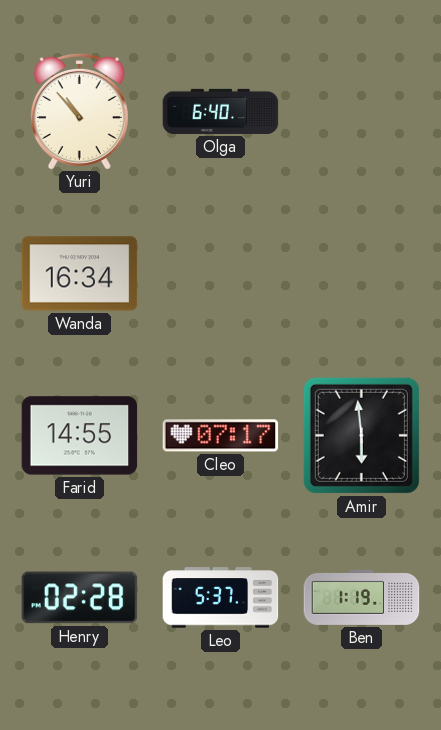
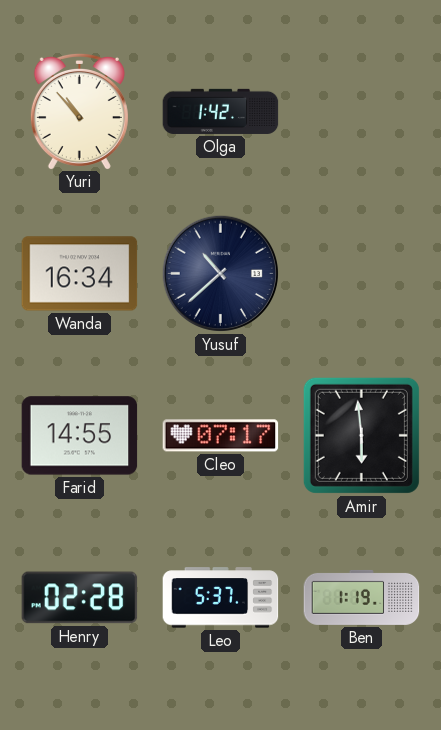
Olga: 6:40 -> 1:42 (221, 111)
Yusuf: none -> 10:38 (220, 273)
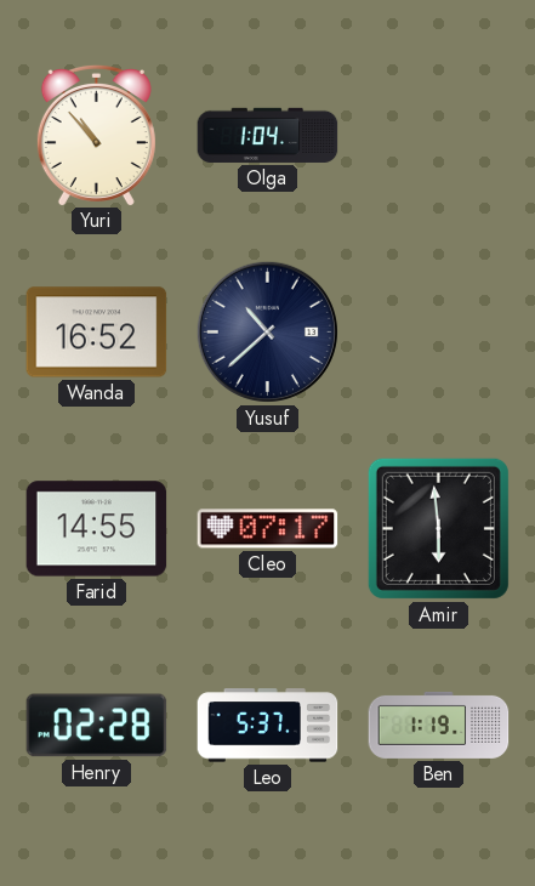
Olga: 1:42 -> 1:04 (268, 135)
Wanda: 16:34 -> 16:52 (97, 333)
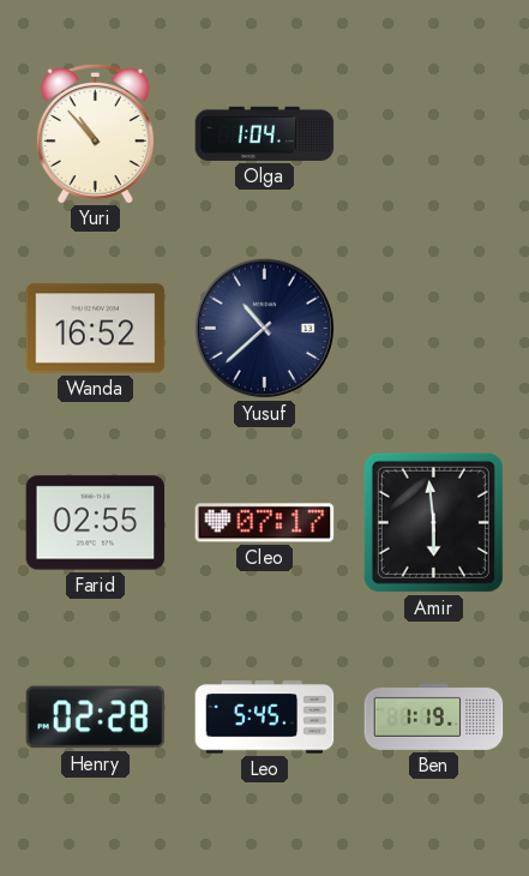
Farid: 14:55 -> 02:55 (96, 523)
Leo: 5:37 -> 5:45 (265, 718)
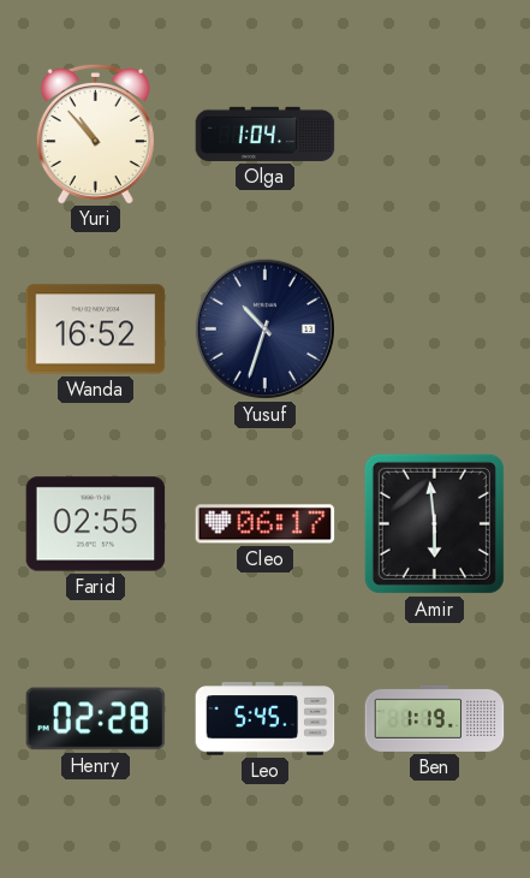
Yusuf: 10:38 -> 10:33 (264, 328)
Cleo: 07:17 -> 06:17 (266, 524)
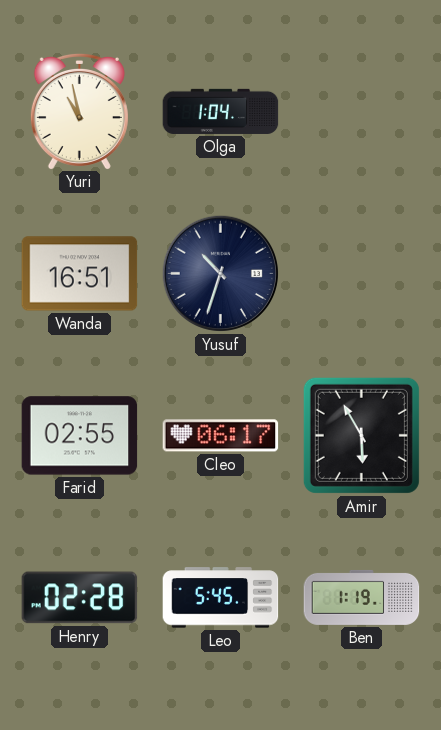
Yuri: 10:53 -> 10:58 (79, 111)
Wanda: 16:52 -> 16:51 (80, 274)
Amir: 5:59 -> 5:55 (361, 435)
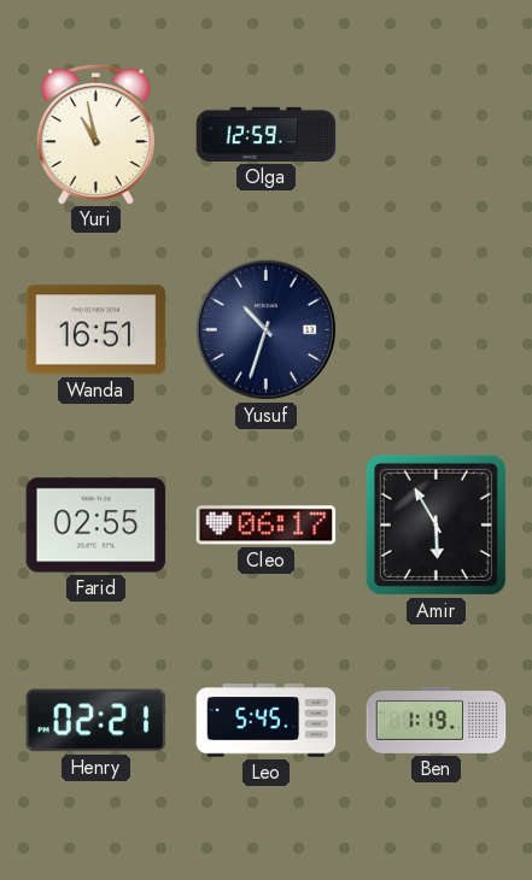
Olga: 1:04 -> 12:59 (267, 134)
Henry: 02:28 -> 02:21 (97, 721)
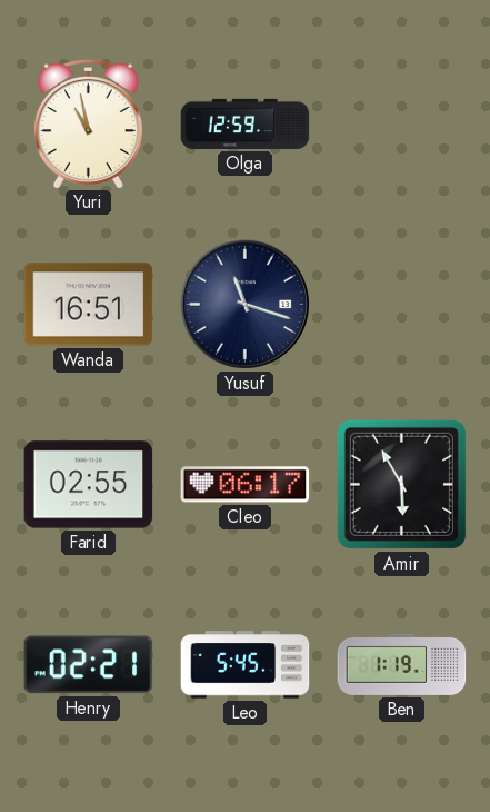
Yusuf: 10:33 -> 11:18 (244, 304)
